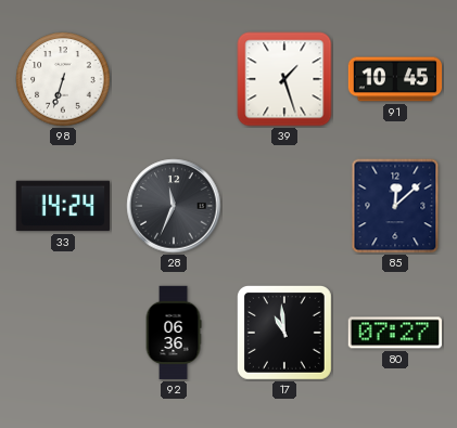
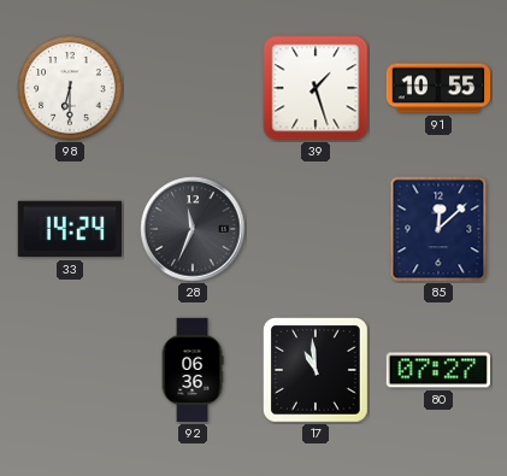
98: 6:33 -> 6:30 (70, 88)
91: 10:45 -> 10:55 (438, 88)
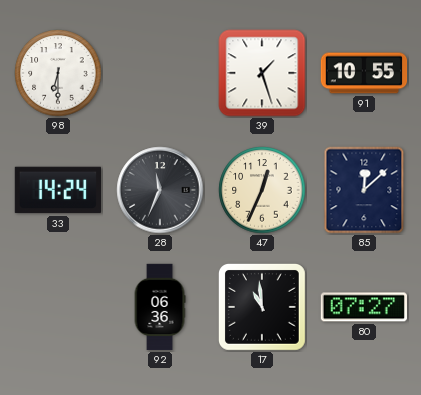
47: none -> 12:34 (262, 190)
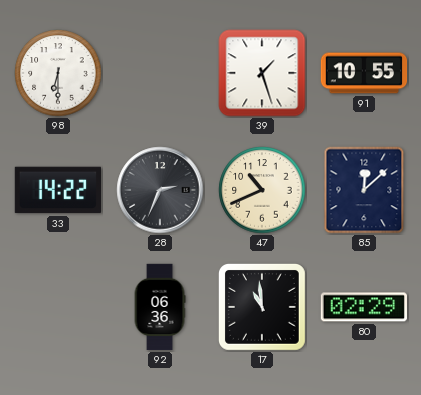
33: 14:24 -> 14:22 (57, 190)
28: 11:34 -> 2:34 (160, 190)
47: 12:34 -> 10:41 (262, 190)
80: 07:27 -> 02:29 (363, 307)
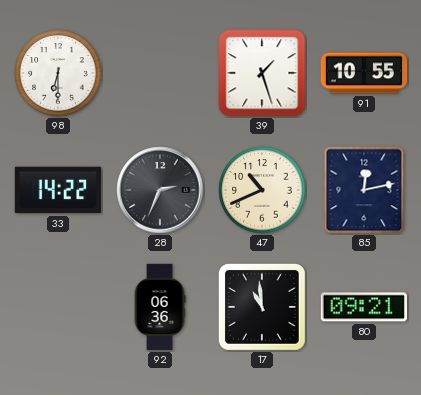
85: 12:08 -> 12:13 (364, 190)
80: 02:29 -> 09:21 (363, 307)
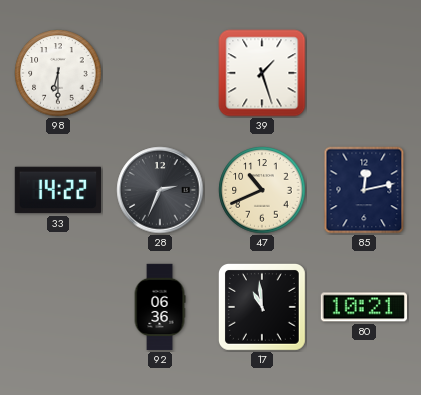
91: 10:55 -> none (364, 73)
80: 09:21 -> 10:21 (363, 307)
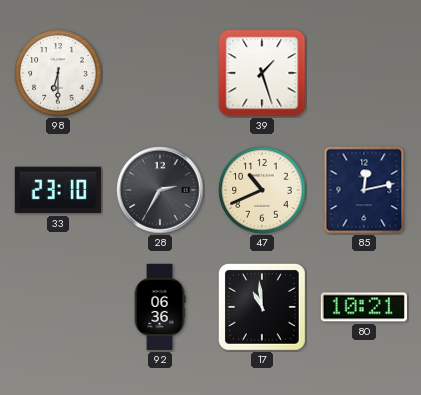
33: 14:22 -> 23:10 (57, 190)
28: 2:34 -> 2:35 (160, 190)
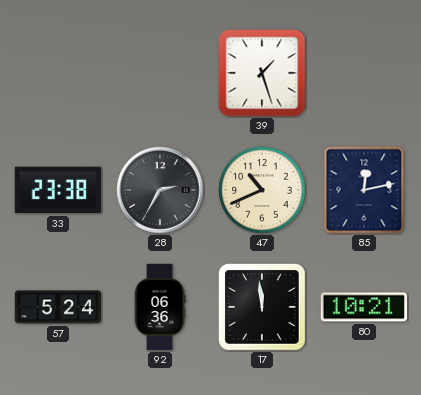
98: 6:30 -> none (58, 73)
33: 23:10 -> 23:38 (57, 190)
57: none -> 5:24 (58, 307)
17: 10:59 -> 11:59 (262, 307)
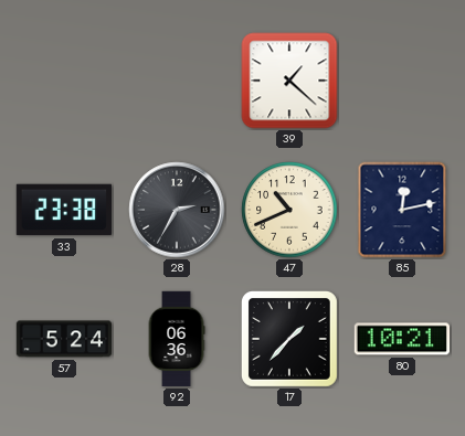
39: 1:27 -> 1:22 (289, 81)
17: 11:59 -> 1:37 (289, 339)
